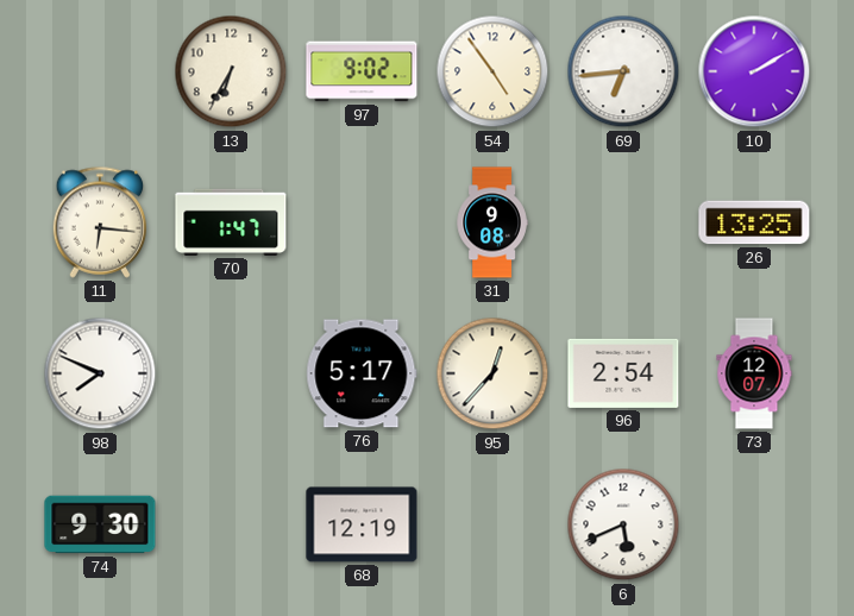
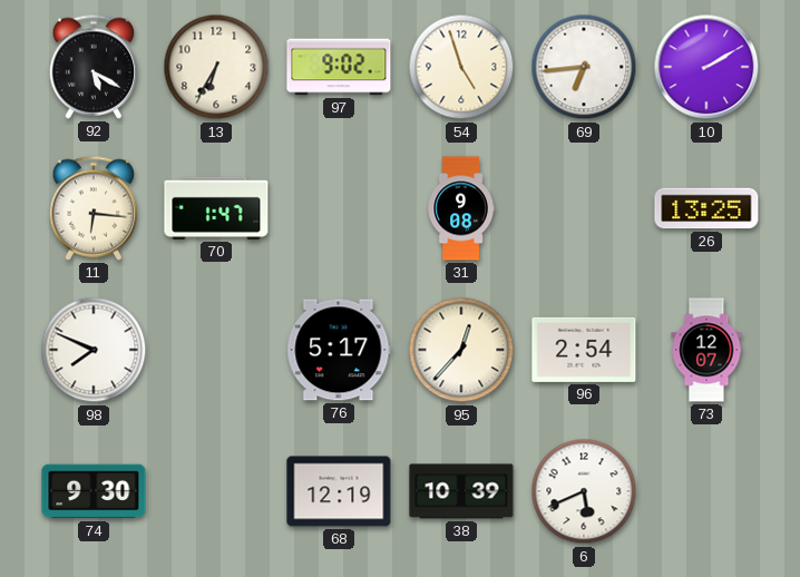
92: none -> 5:20 (94, 67)
54: 4:54 -> 4:57 (461, 67)
38: none -> 10:39 (461, 491)
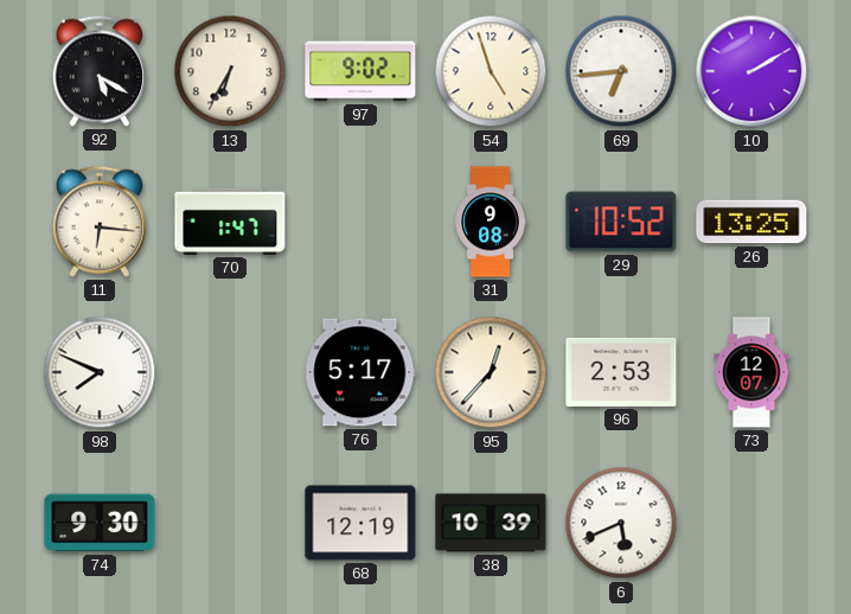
29: none -> 10:52 (621, 222)
96: 2:54 -> 2:53 (621, 372)
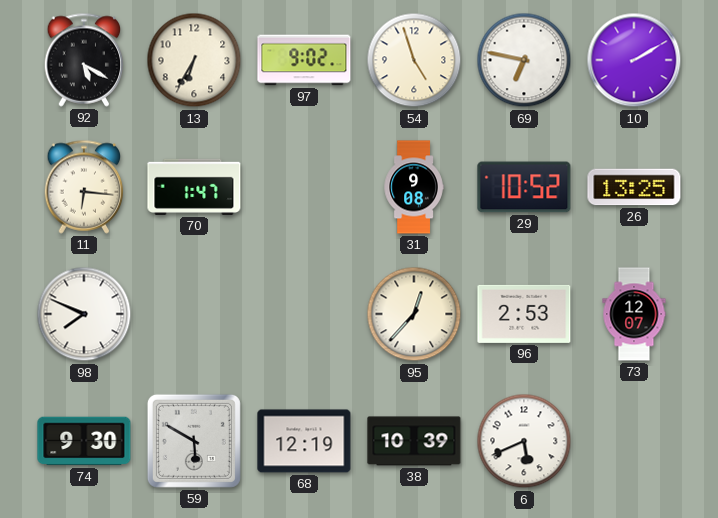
69: 6:44 -> 6:47 (524, 60)
76: 5:17 -> none (360, 372)
59: none -> 5:50 (194, 441)
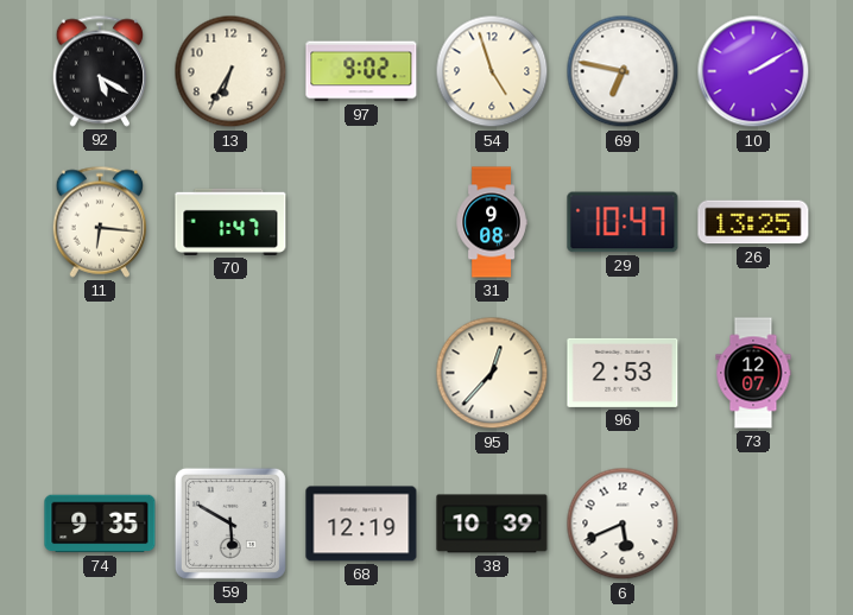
29: 10:52 -> 10:47 (623, 222)
98: 7:49 -> none (84, 314)
74: 9:30 -> 9:35 (100, 524)
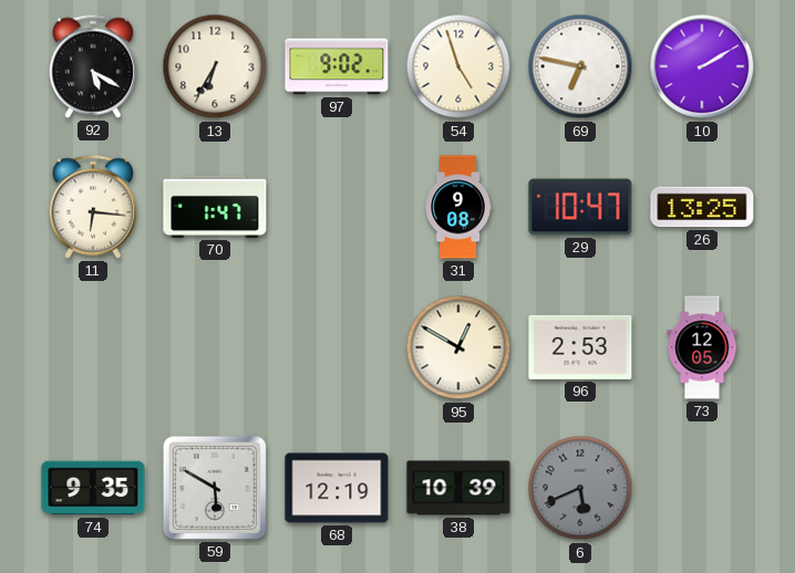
95: 12:37 -> 12:50 (458, 347)
73: 12:07 -> 12:05 (702, 347)
6 dial: white -> grey (580, 488)
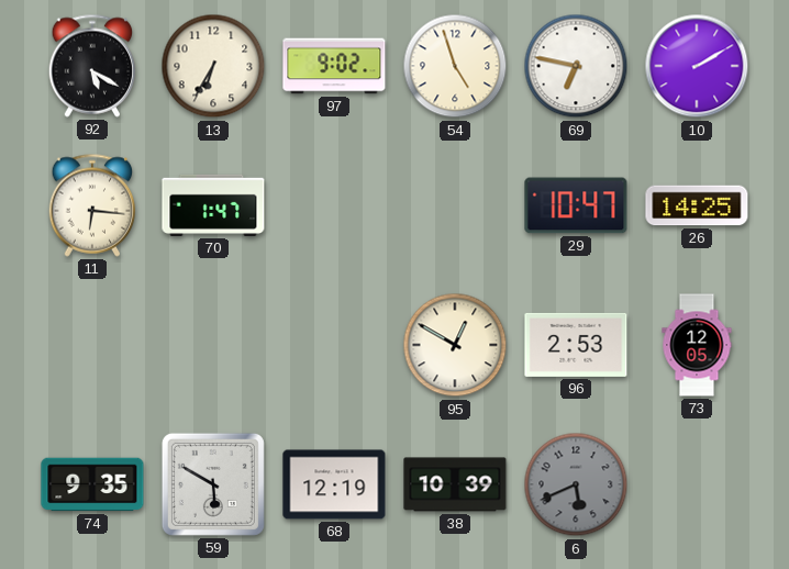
31: 9:08 -> none (458, 207)
26: 13:25 -> 14:25 (697, 205)
